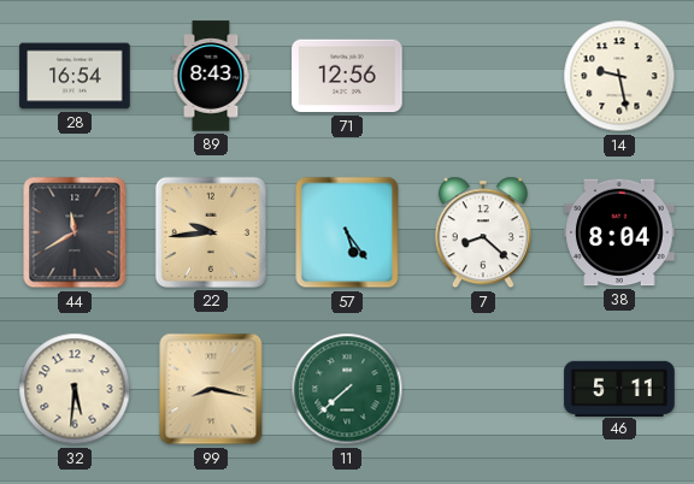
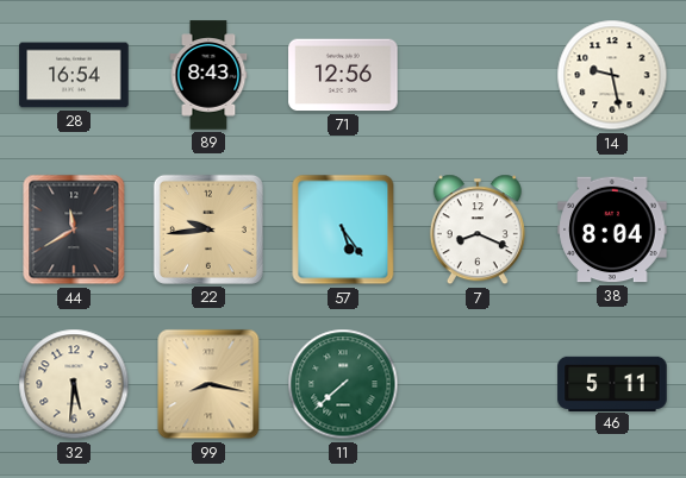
7: 8:22 -> 8:19 (478, 229)
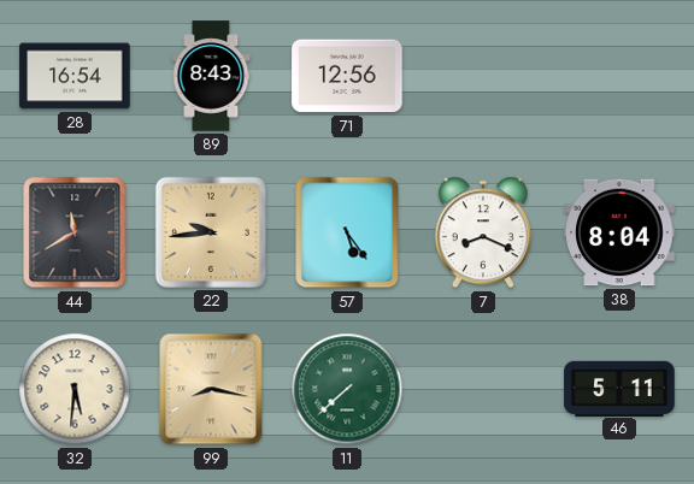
14: 9:28 -> none (612, 75)
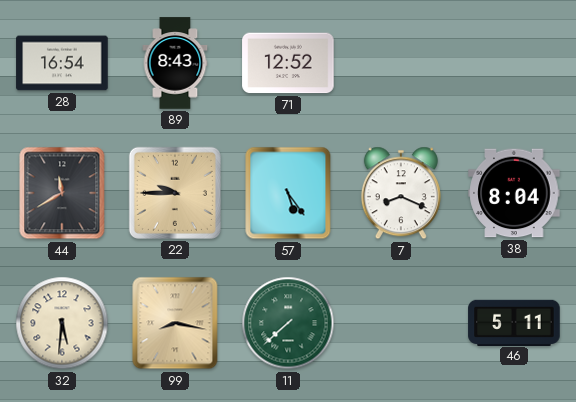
71: 12:56 -> 12:52 (288, 63)
22: 9:44 -> 9:45 (175, 193)
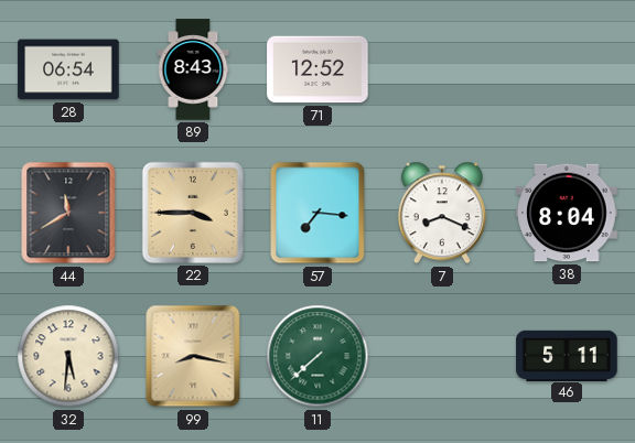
28: 16:54 -> 06:54 (68, 69)
22: 9:45 -> 3:45 (193, 213)
57: 5:24 -> 7:16 (317, 213)
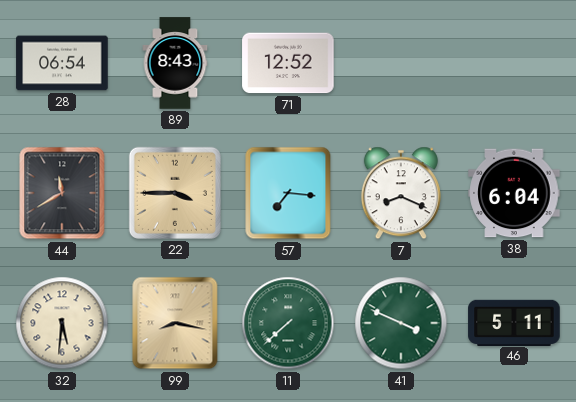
38: 8:04 -> 6:04 (514, 193)
41: none -> 3:49 (401, 323)
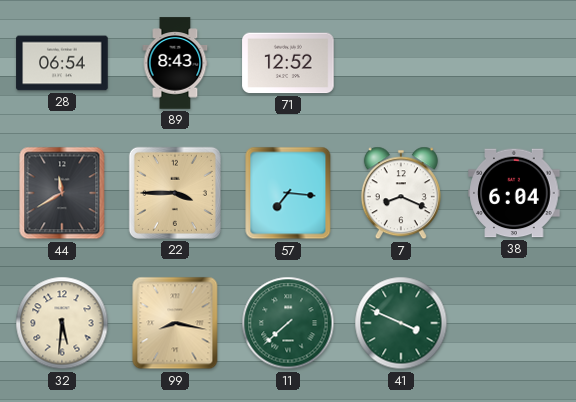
46: 5:11 -> none (514, 322)
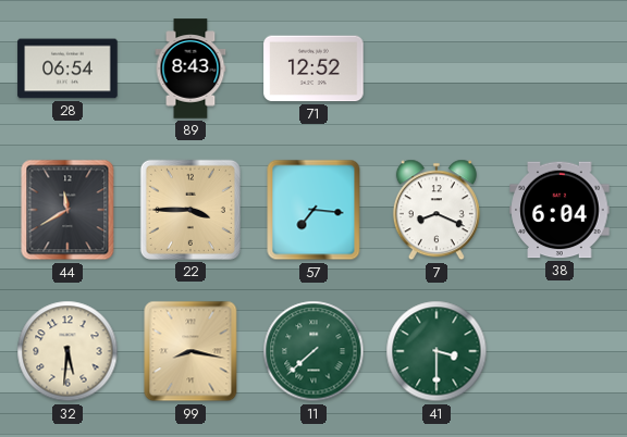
41: 3:49 -> 3:30 (437, 351)
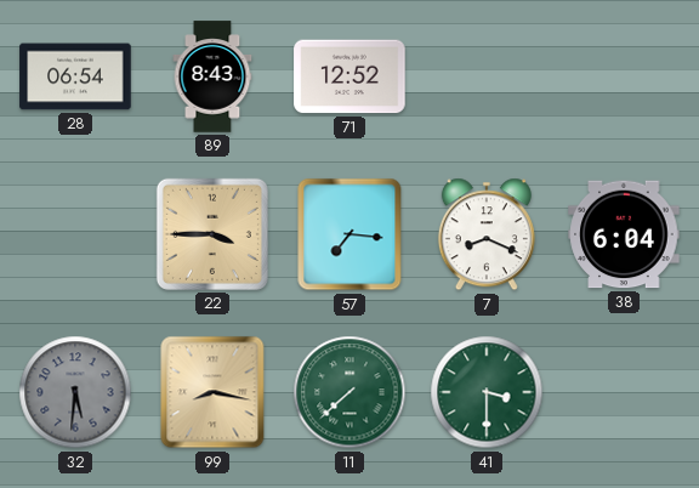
44: 11:40 -> none (67, 210)
32 dial: cream -> grey (75, 392)
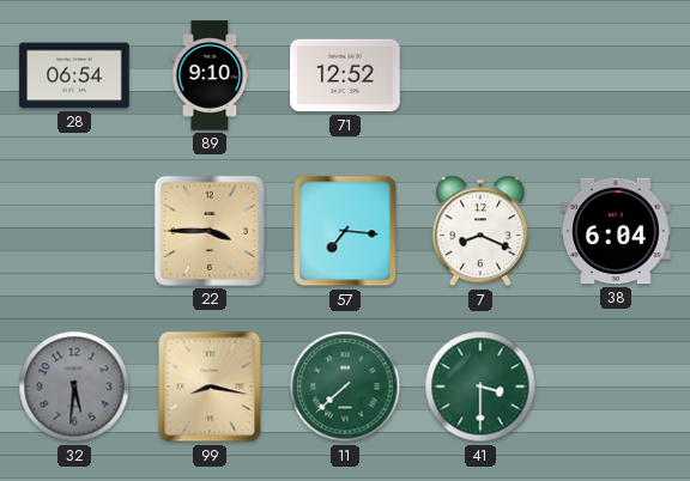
89: 8:43 -> 9:10 (210, 75)
